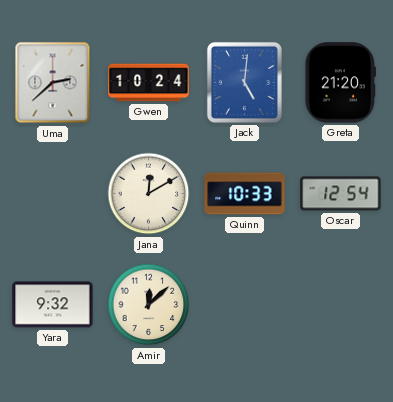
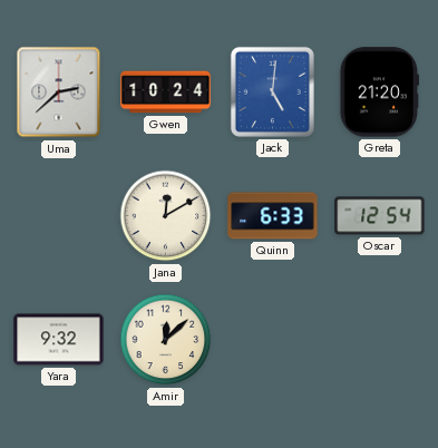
Quinn: 10:33 -> 6:33 (273, 216)
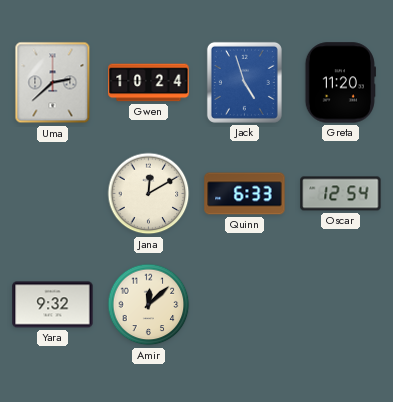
Jack: 5:01 -> 4:57 (244, 82)
Greta: 21:20 -> 11:20 (340, 83)
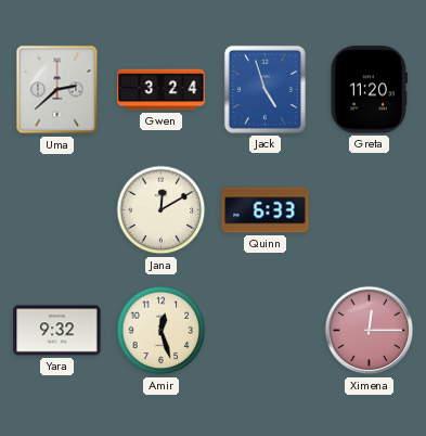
Gwen: 10:24 -> 3:24 (162, 90)
Oscar: 12:54 -> none (341, 194)
Amir: 12:08 -> 12:27 (162, 331)
Ximena: none -> 12:15 (370, 331)
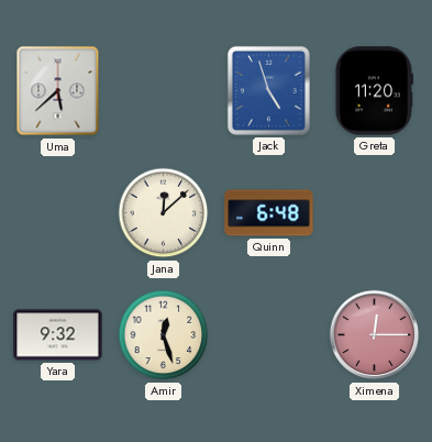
Uma: 2:38 -> 5:38 (58, 91)
Gwen: 3:24 -> none (162, 90)
Jana: 12:10 -> 12:08 (164, 213)
Quinn: 6:33 -> 6:48 (269, 213)
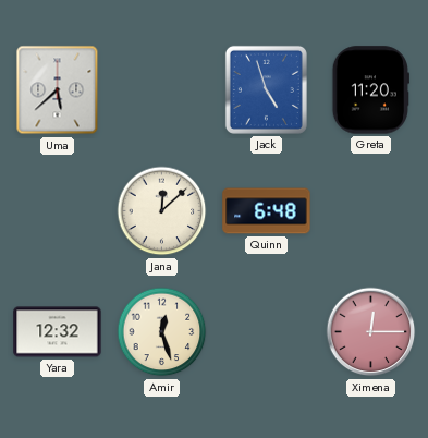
Yara: 9:32 -> 12:32 (58, 332)
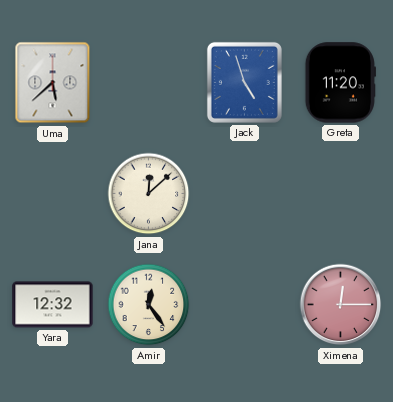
Quinn: 6:48 -> none (267, 211)
Amir: 12:27 -> 12:24 (149, 305)
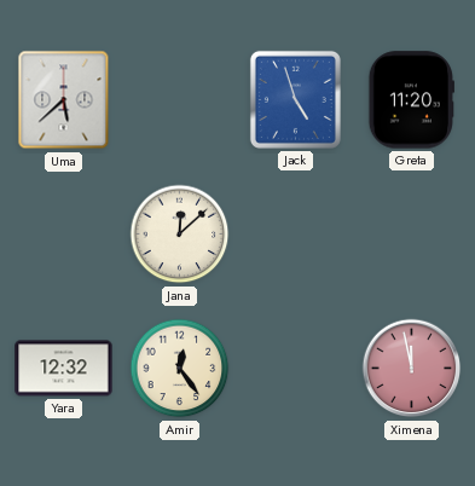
Ximena: 12:15 -> 11:58 (412, 369)
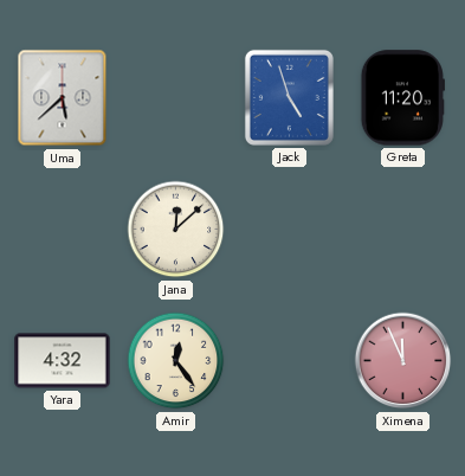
Yara: 12:32 -> 4:32 (63, 361)
Ximena: 11:58 -> 11:56 (403, 361)
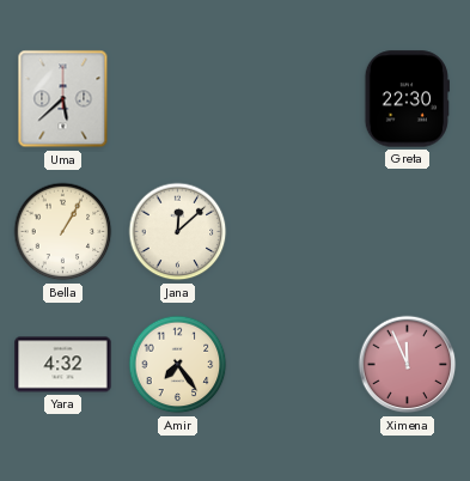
Jack: 4:57 -> none (289, 97)
Greta: 11:20 -> 22:30 (407, 99)
Bella: none -> 1:05 (63, 232)
Amir: 12:24 -> 7:24 (178, 365)
